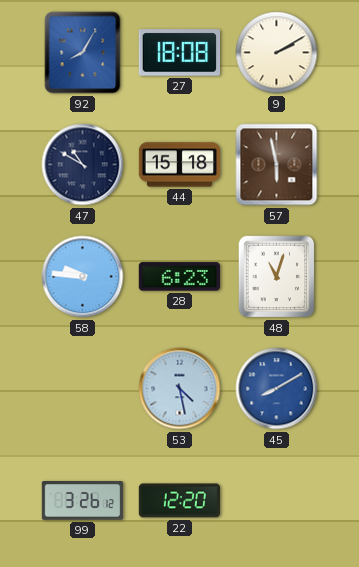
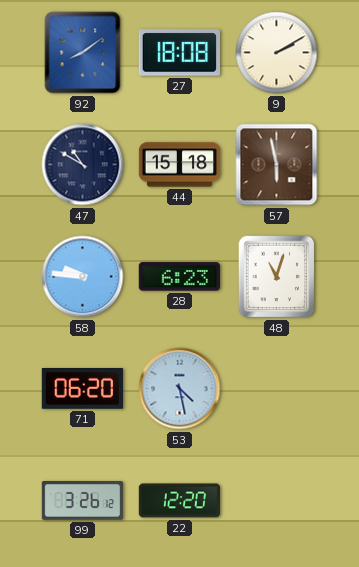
92: 8:05 -> 8:09 (83, 53)
71: none -> 06:20 (82, 389)
45: 8:10 -> none (277, 389)
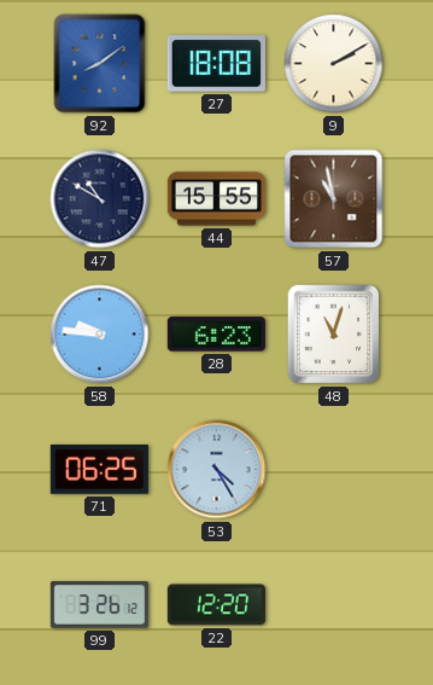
44: 15:18 -> 15:55 (217, 199)
57: 5:58 -> 10:58 (334, 199)
71: 06:20 -> 06:25 (99, 470)
53: 4:28 -> 4:25 (217, 470)
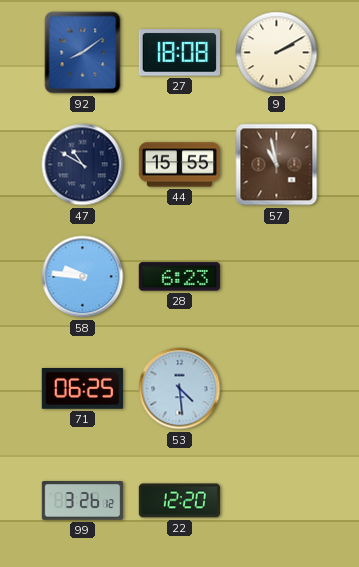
48: 11:03 -> none (334, 335)
53: 4:25 -> 4:29 (180, 389)
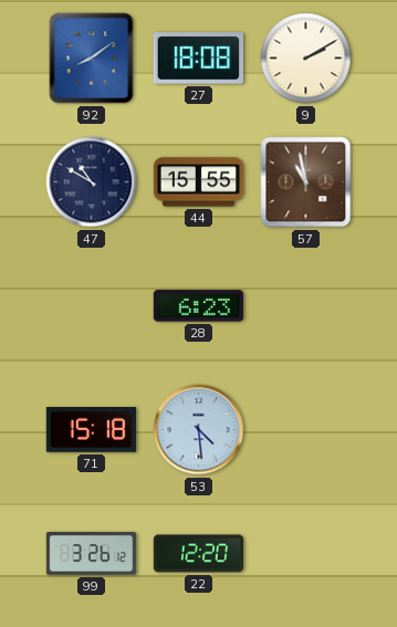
58: 9:46 -> none (83, 277)
71: 06:25 -> 15:18 (91, 430)
